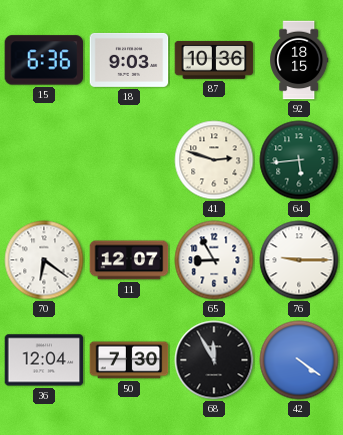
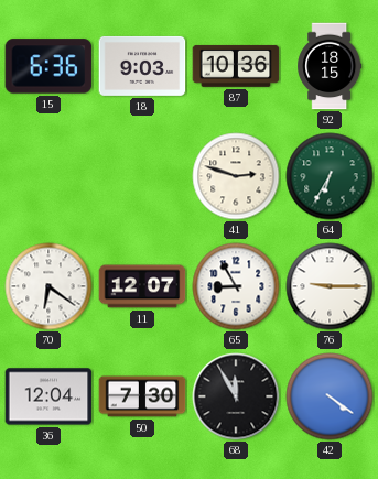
64: 5:44 -> 6:35 (330, 176)
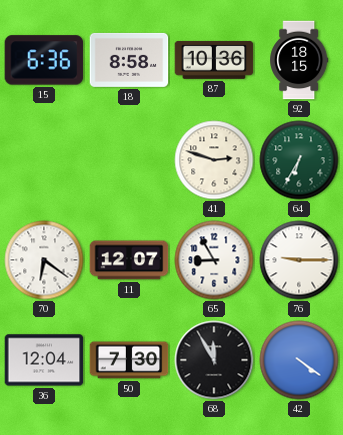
18: 9:03 -> 8:58 (129, 60)
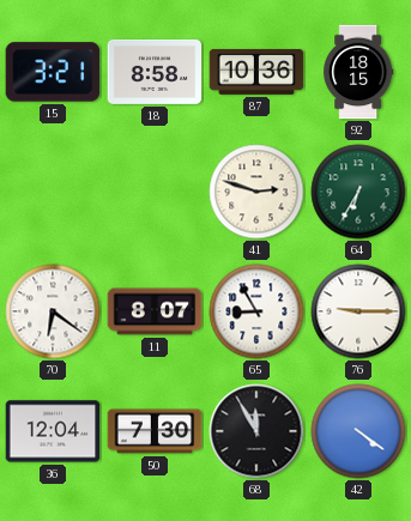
15: 6:36 -> 3:21 (53, 72)
11: 12:07 -> 8:07 (155, 311)
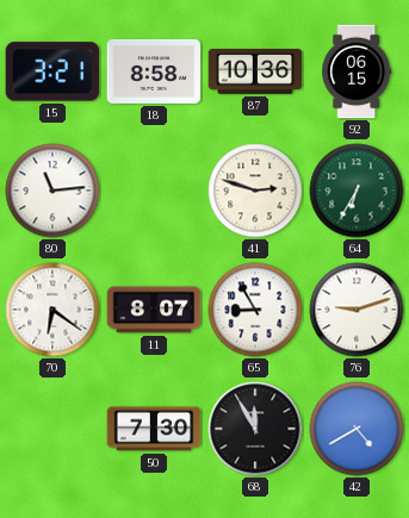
92: 18:15 -> 06:15 (357, 71)
80: none -> 11:14 (52, 191)
76: 9:15 -> 9:12 (357, 310)
36: 12:04 -> none (53, 431)
42: 4:21 -> 4:40 (357, 429)
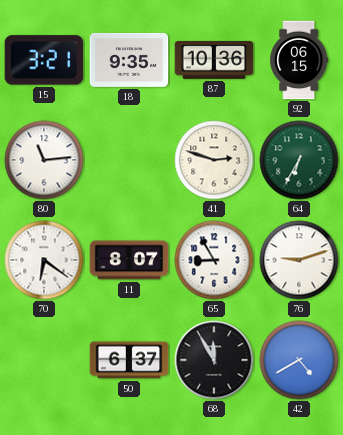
18: 8:58 -> 9:35 (129, 60)
50: 7:30 -> 6:37 (129, 360)
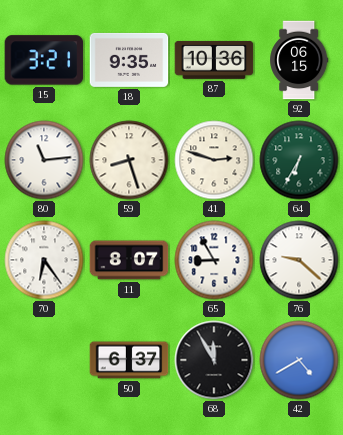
59: none -> 8:27 (129, 160)
70: 6:21 -> 6:24 (44, 260)
76: 9:12 -> 9:22 (299, 260)
